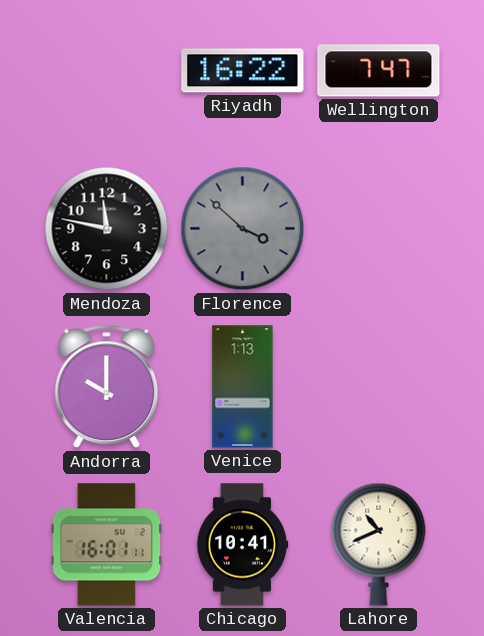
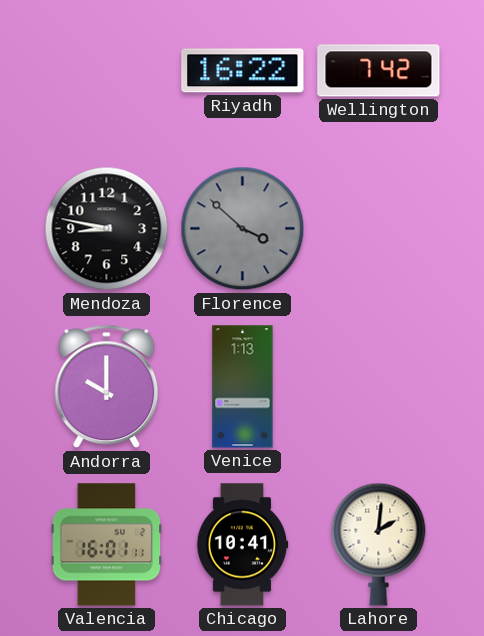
Wellington: 7:47 -> 7:42 (379, 71)
Mendoza: 11:47 -> 8:47 (107, 229)
Lahore: 10:41 -> 2:01 (379, 544)
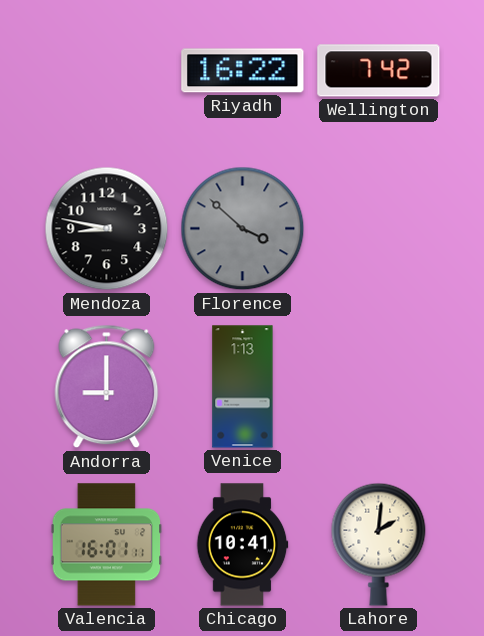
Andorra: 10:00 -> 9:00 (107, 387)
